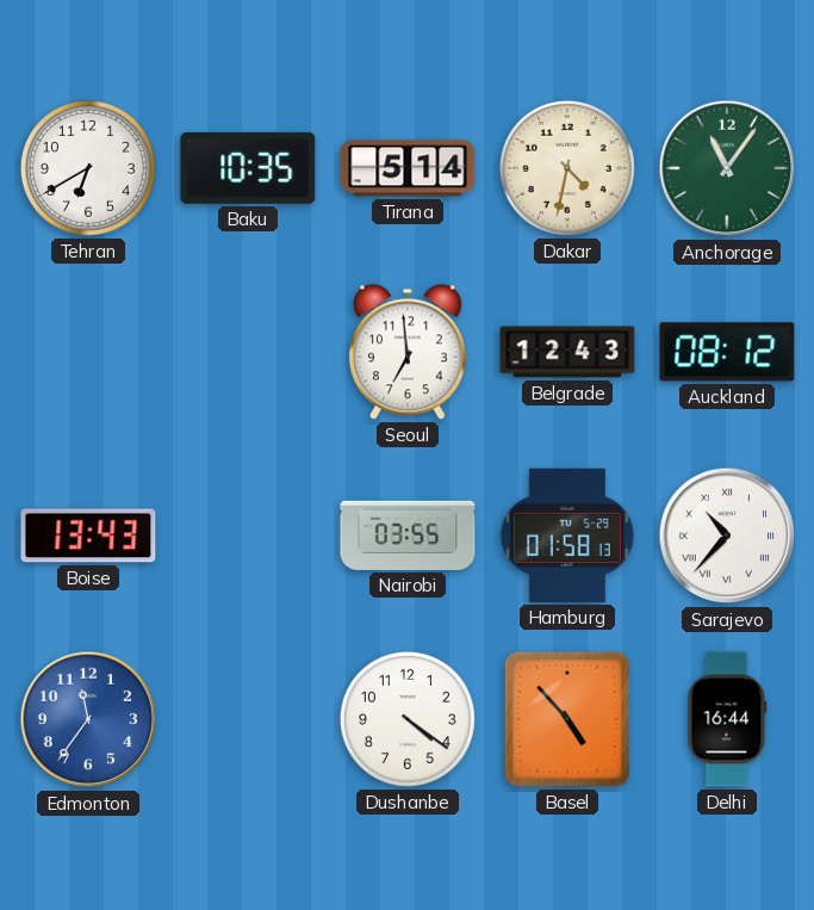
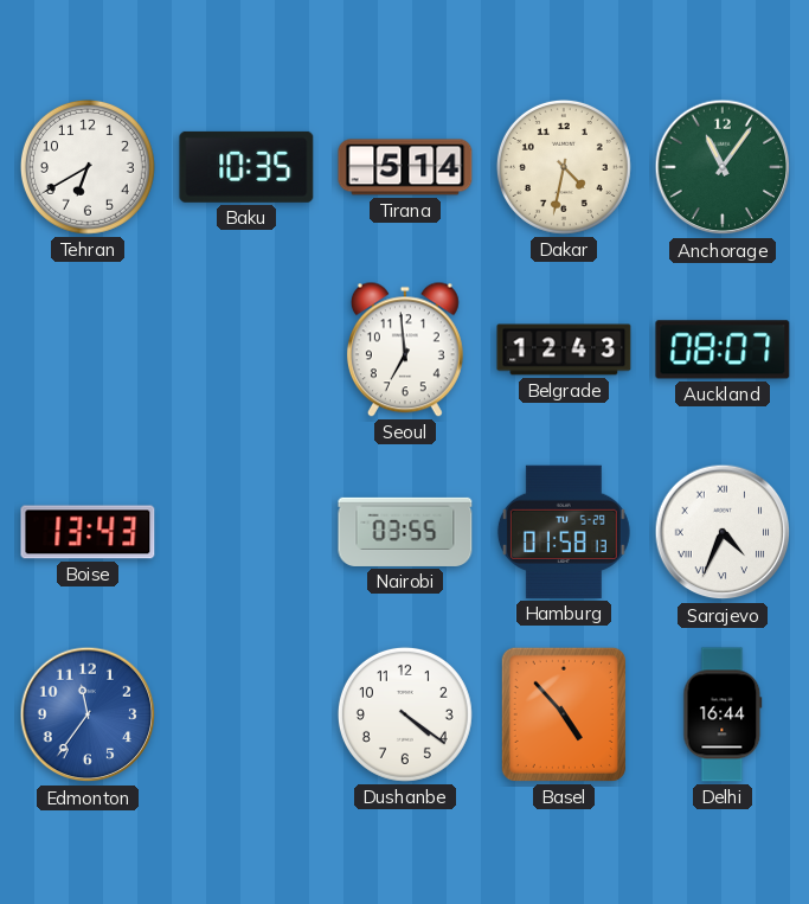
Auckland: 08:12 -> 08:07 (723, 350)
Sarajevo: 10:37 -> 4:34 (723, 532)
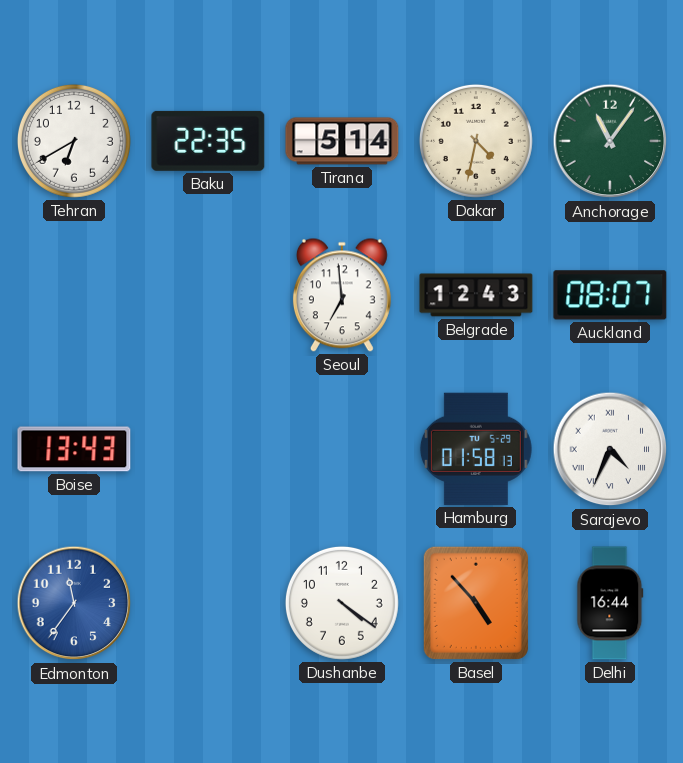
Baku: 10:35 -> 22:35 (208, 141)
Nairobi: 03:55 -> none (405, 532)
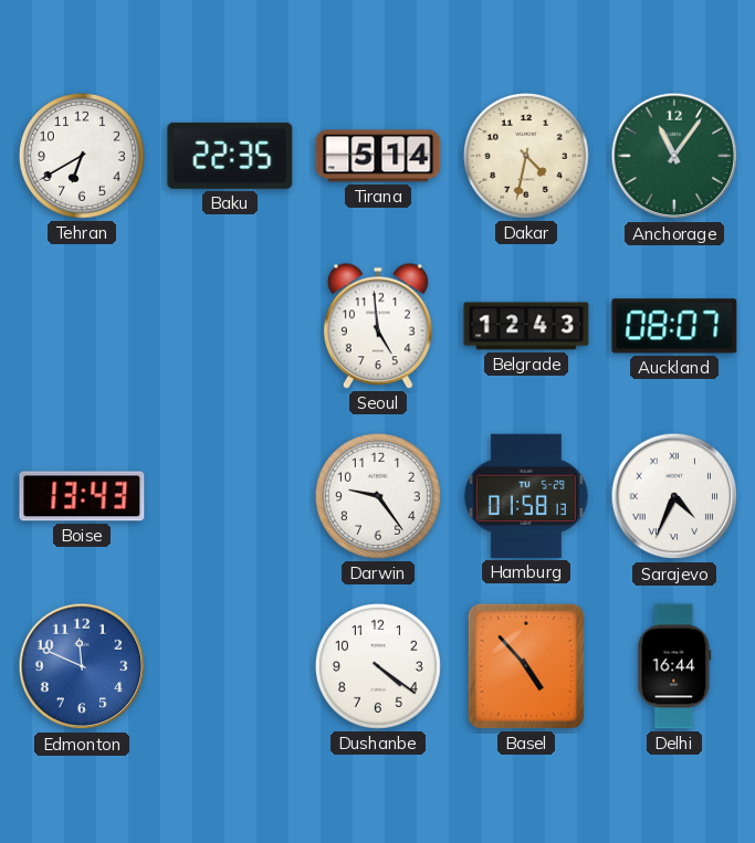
Seoul: 6:59 -> 4:59 (378, 326)
Darwin: none -> 9:24 (378, 496)
Edmonton: 11:36 -> 11:49 (82, 666)
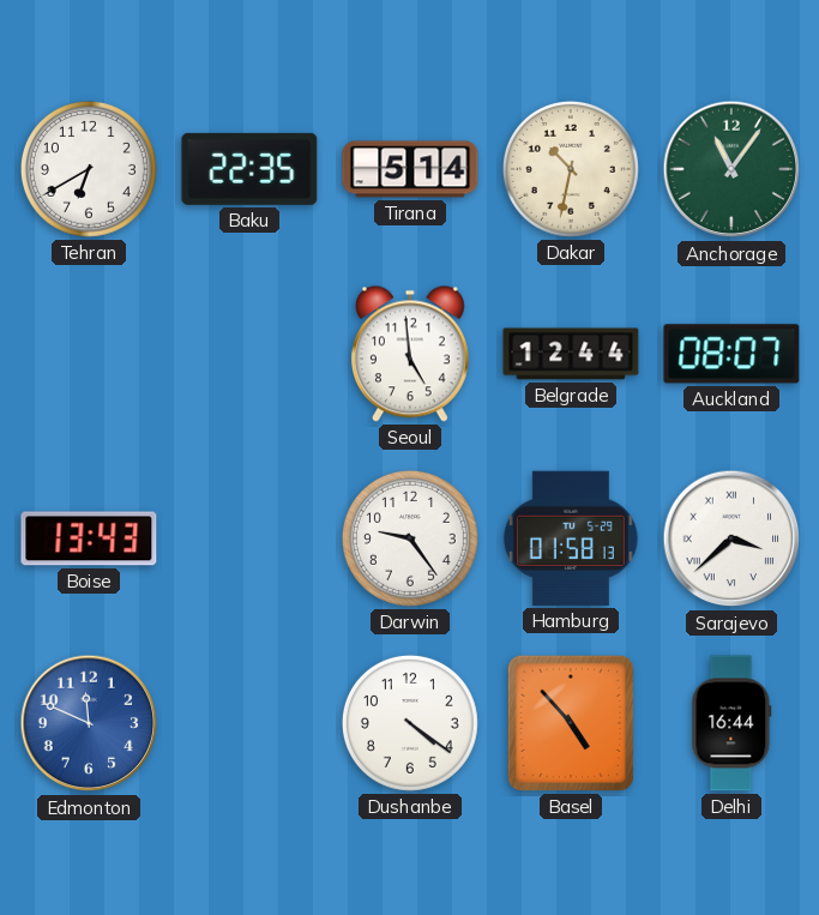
Dakar: 4:32 -> 10:32 (571, 169)
Belgrade: 12:43 -> 12:44 (571, 354)
Sarajevo: 4:34 -> 3:38 (731, 538)
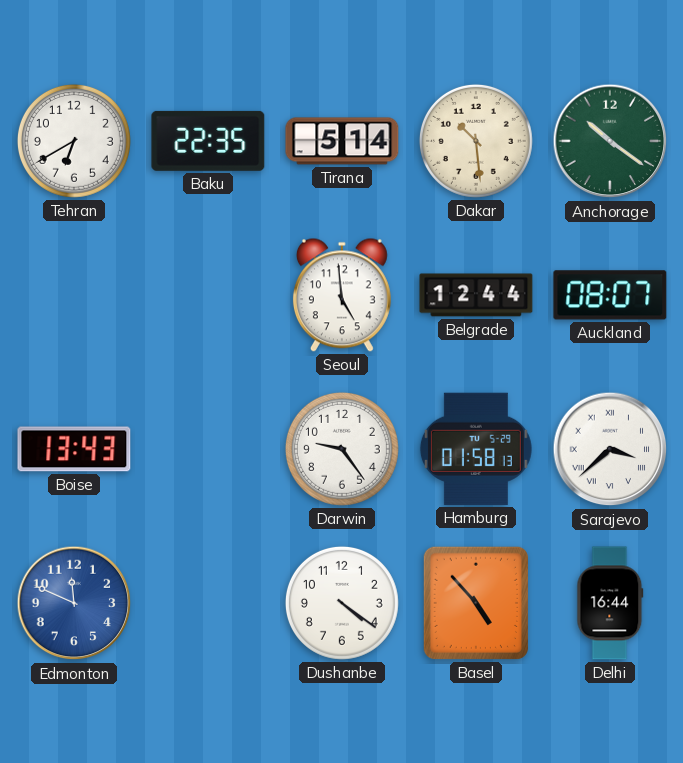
Dakar: 10:32 -> 10:29 (476, 141)
Anchorage: 11:06 -> 10:21 (610, 141)
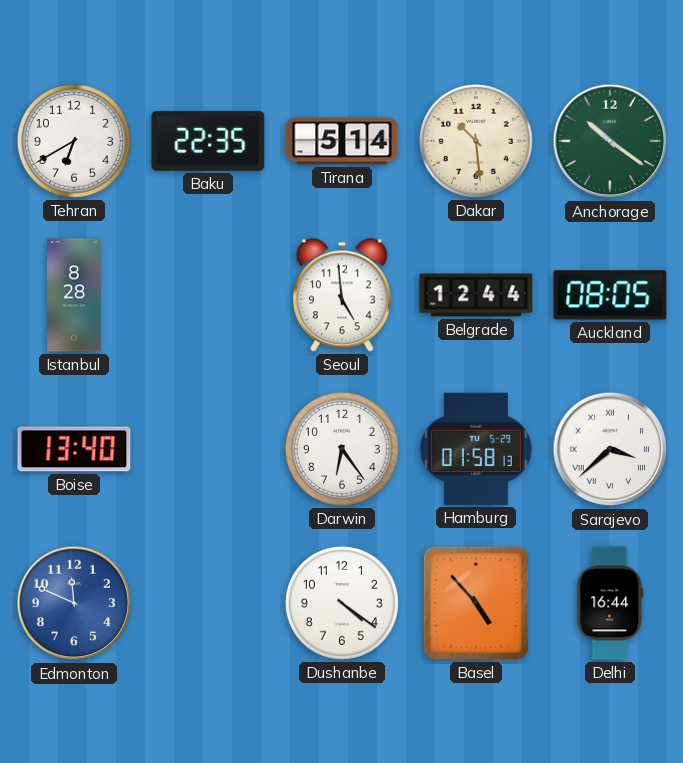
Istanbul: none -> 8:28 (74, 295)
Auckland: 08:07 -> 08:05 (610, 295)
Boise: 13:43 -> 13:40 (74, 449)
Darwin: 9:24 -> 6:24 (342, 449)
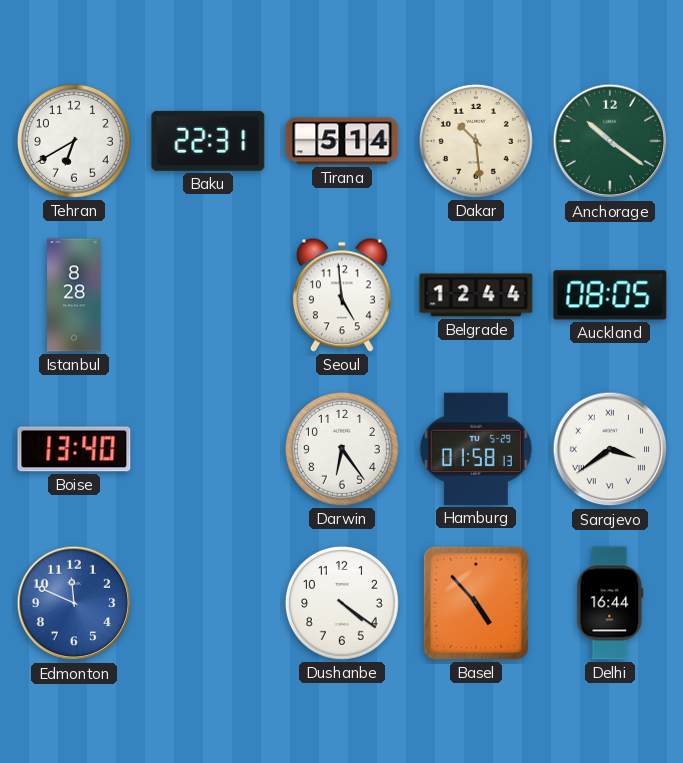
Baku: 22:35 -> 22:31 (208, 141)
Sarajevo: 3:38 -> 3:39 (610, 449)
